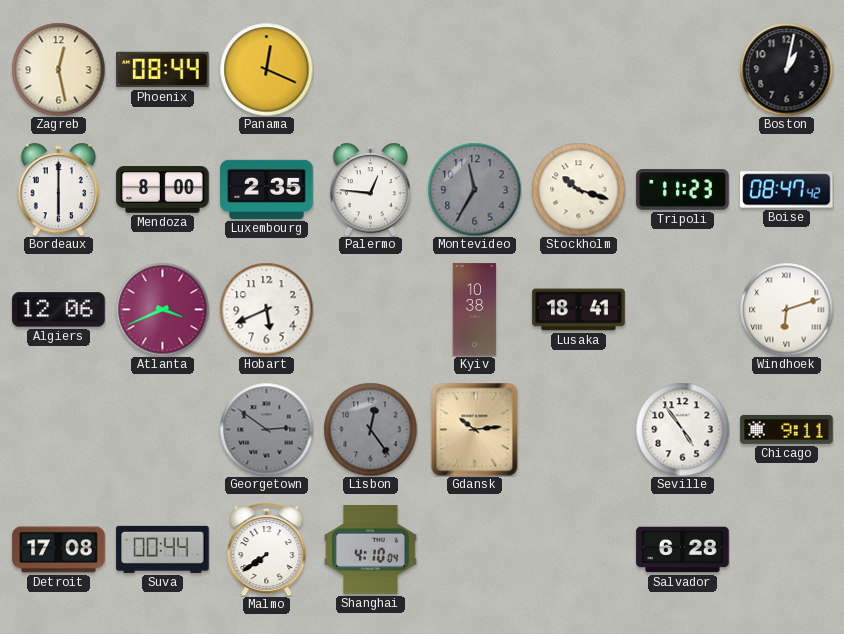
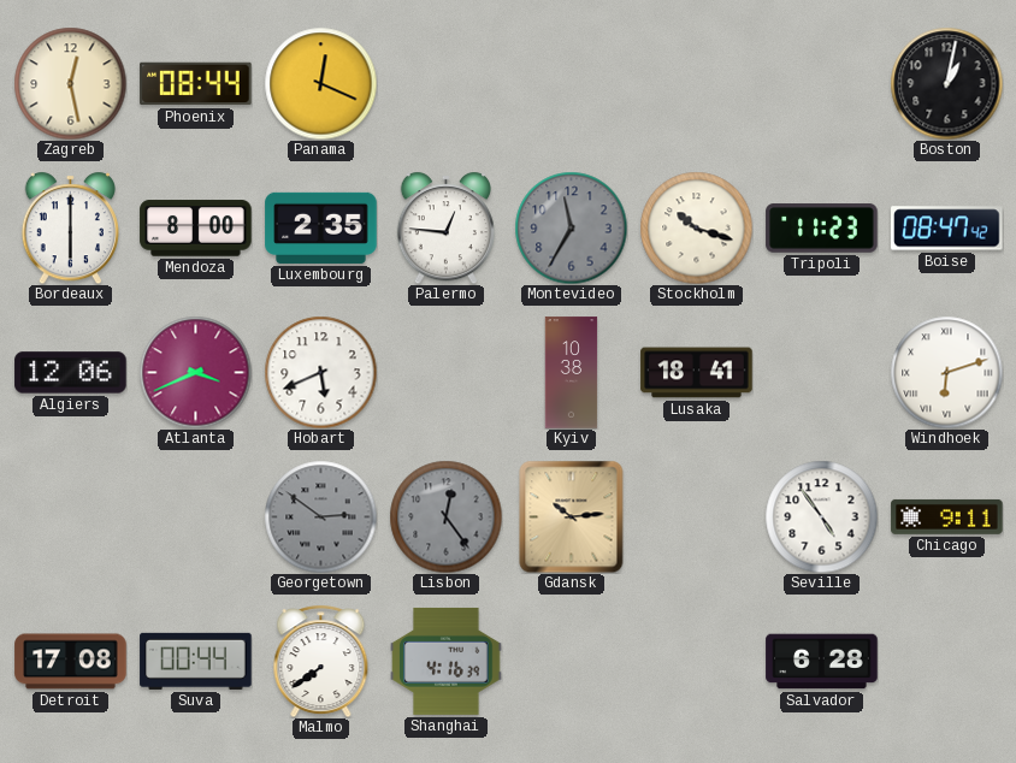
Shanghai: 4:10 -> 4:16 (447, 661)
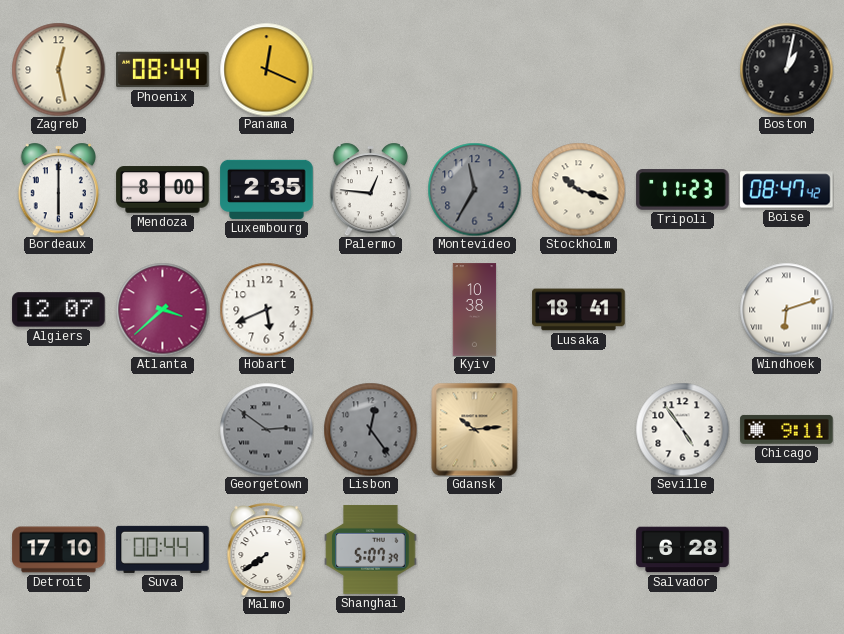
Algiers: 12:06 -> 12:07 (59, 310)
Atlanta: 3:41 -> 3:38 (162, 309)
Detroit: 17:08 -> 17:10 (59, 550)
Shanghai: 4:16 -> 5:07 (371, 549)
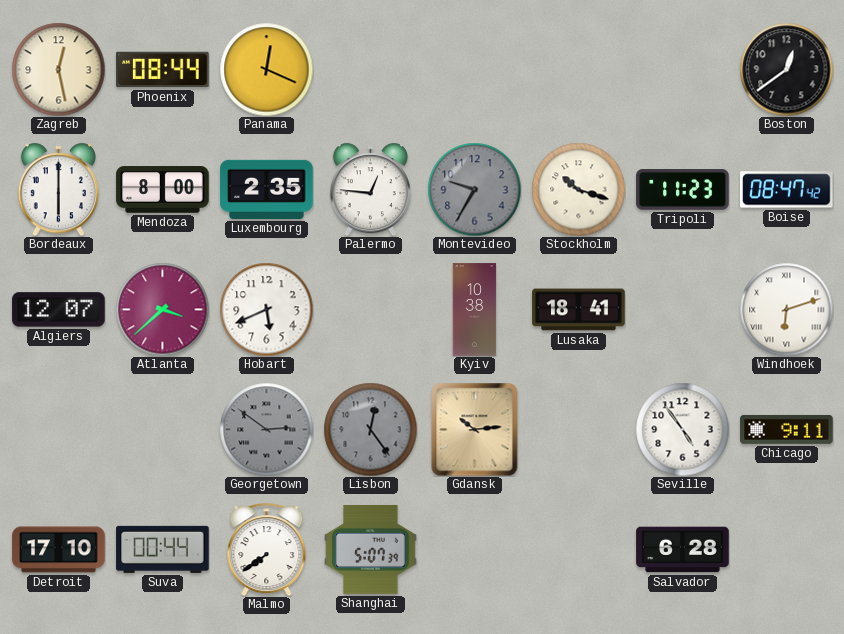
Boston: 1:02 -> 12:39 (786, 69)
Montevideo: 11:35 -> 9:35 (474, 189)
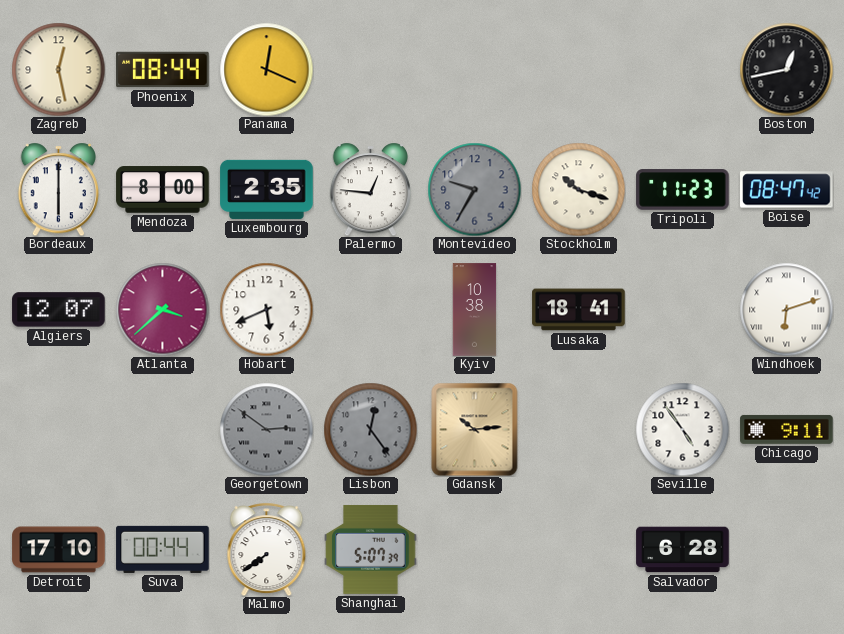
Boston: 12:39 -> 12:43 (786, 69)
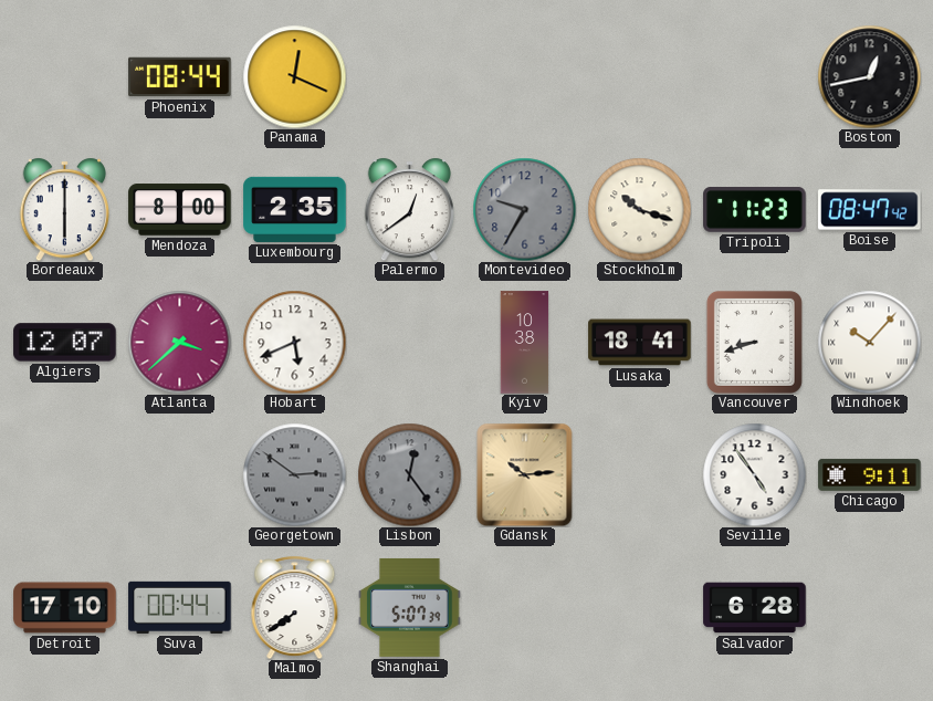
Zagreb: 12:28 -> none (58, 69)
Palermo: 12:46 -> 12:39 (409, 209)
Vancouver: none -> 8:42 (754, 342)
Windhoek: 6:12 -> 10:07 (869, 342)
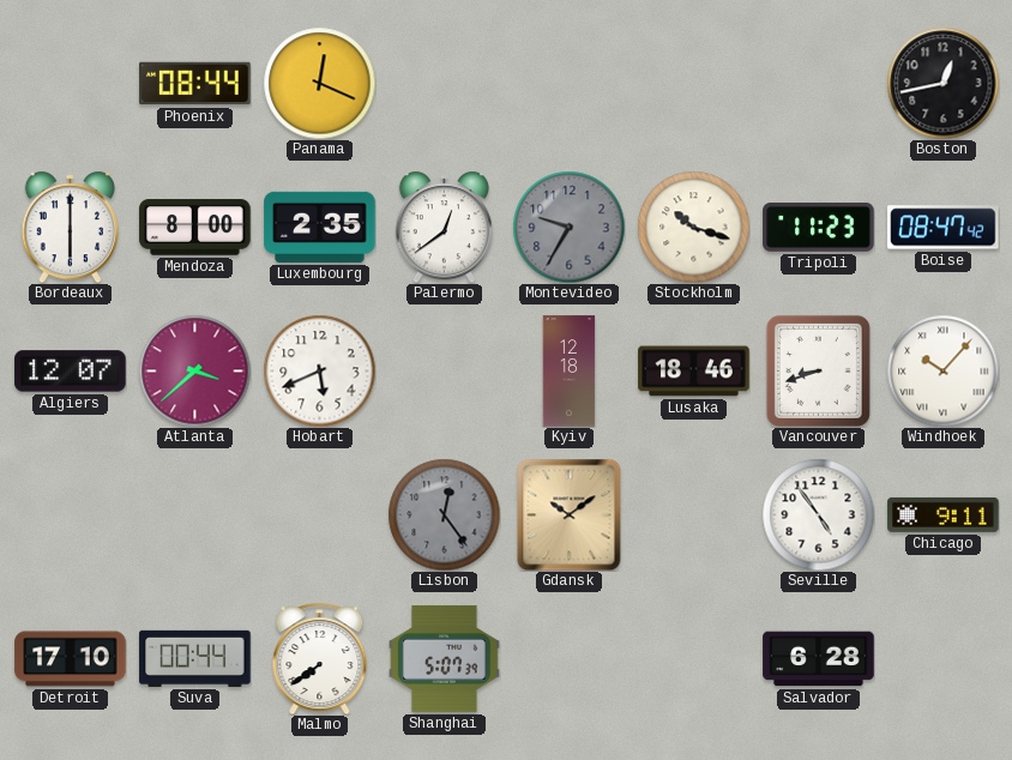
Kyiv: 10:38 -> 12:18 (570, 372)
Lusaka: 18:41 -> 18:46 (694, 372)
Georgetown: 2:51 -> none (294, 474)
Gdansk: 10:14 -> 10:09 (570, 514)
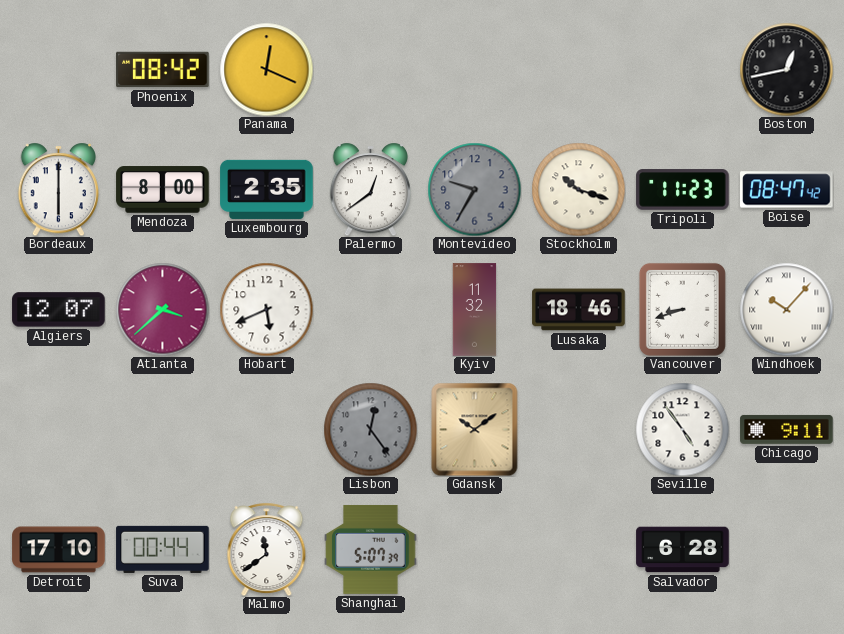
Phoenix: 08:44 -> 08:42 (163, 70)
Kyiv: 12:18 -> 11:32 (475, 310)
Malmo: 7:39 -> 11:39 (267, 549)
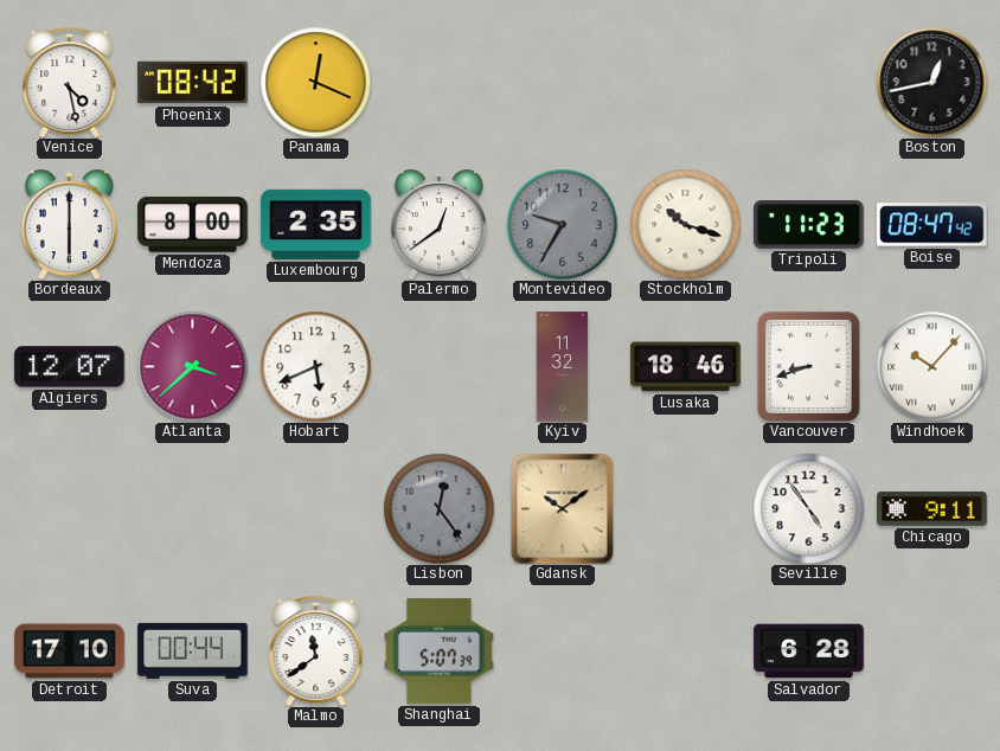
Venice: none -> 4:28 (70, 82)
